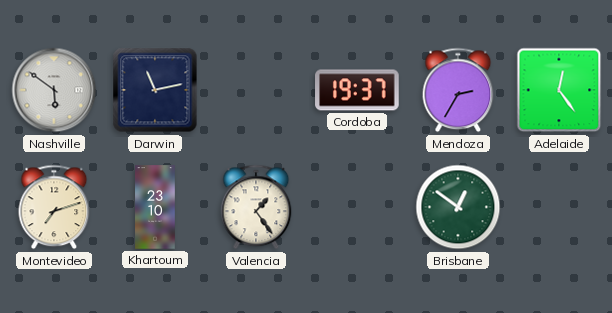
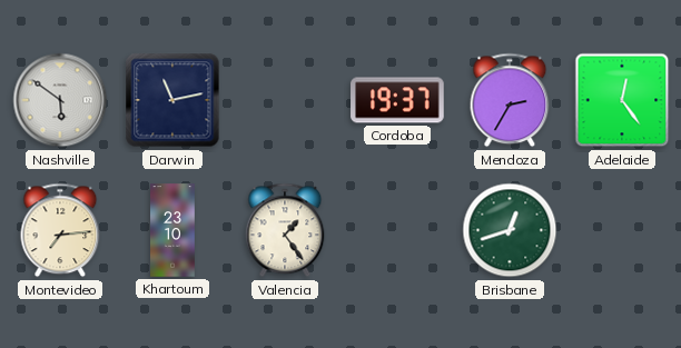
Montevideo: 7:12 -> 7:14 (60, 230)
Brisbane: 12:51 -> 12:42 (510, 230)
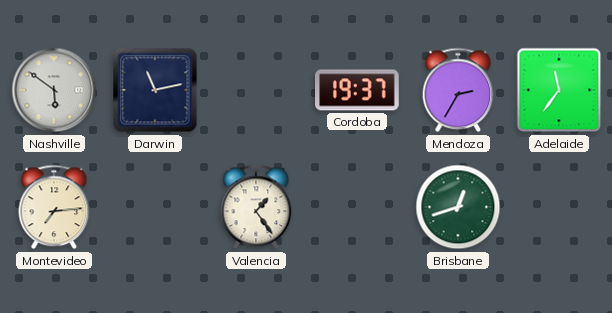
Adelaide: 12:24 -> 11:36 (559, 90)
Khartoum: 23:10 -> none (172, 230)
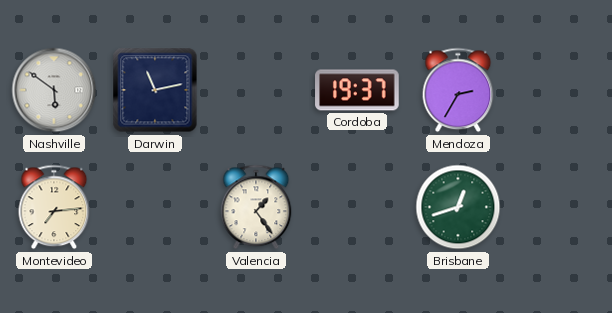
Adelaide: 11:36 -> none (559, 90)
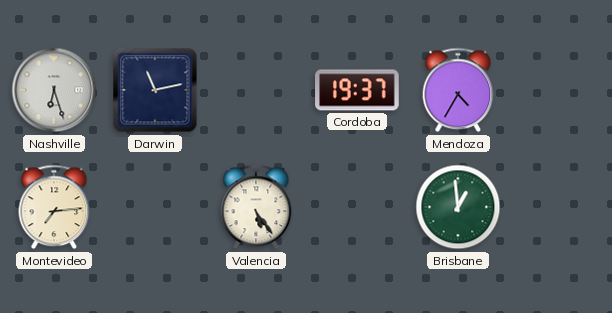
Nashville: 5:51 -> 6:27 (54, 90)
Mendoza: 2:35 -> 4:35 (458, 90)
Valencia: 1:24 -> 5:24 (256, 207)
Brisbane: 12:42 -> 12:59 (458, 207)
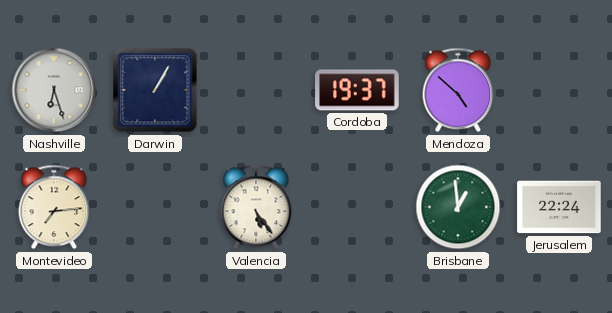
Darwin: 11:13 -> 1:05 (155, 90)
Mendoza: 4:35 -> 4:52 (458, 90)
Jerusalem: none -> 22:24 (559, 207)
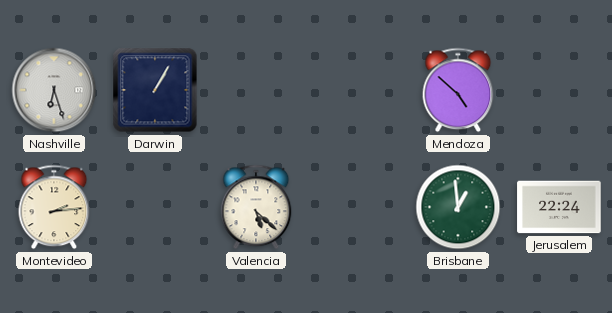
Cordoba: 19:37 -> none (357, 90)
Montevideo: 7:14 -> 2:14 (54, 207)
Valencia: 5:24 -> 5:22 (256, 207)
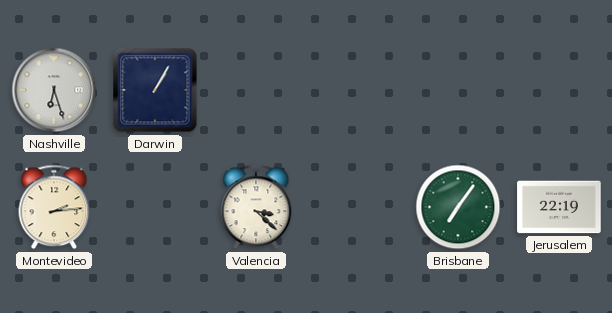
Mendoza: 4:52 -> none (458, 90)
Valencia: 5:22 -> 3:22 (256, 207)
Brisbane: 12:59 -> 7:06 (458, 207)
Jerusalem: 22:24 -> 22:19 (559, 207)
